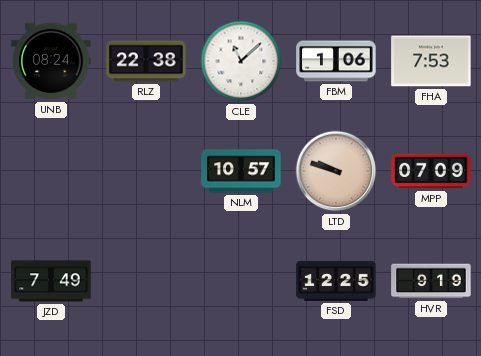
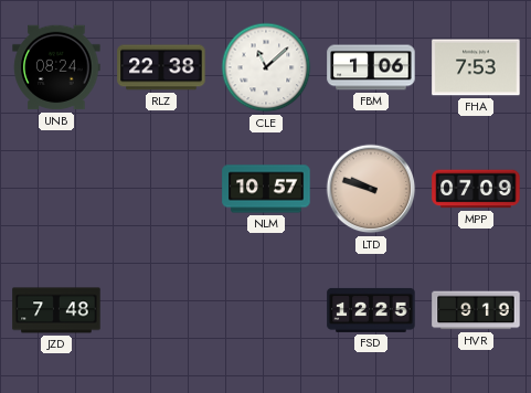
JZD: 7:49 -> 7:48 (56, 310)
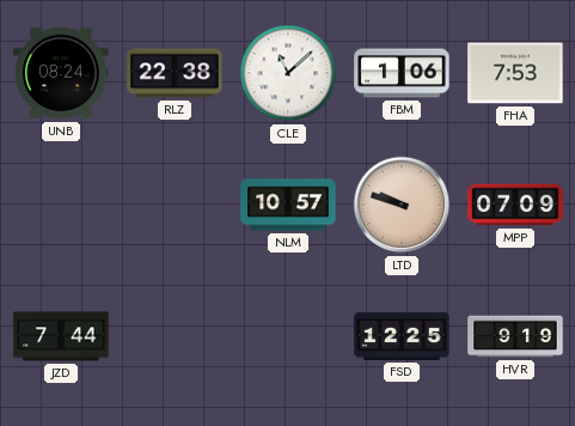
JZD: 7:48 -> 7:44 (61, 336)
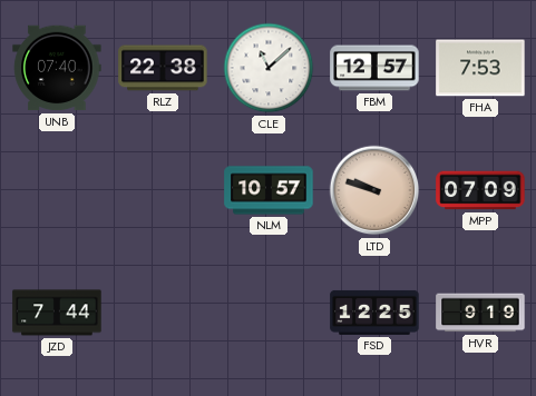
UNB: 08:24 -> 07:40 (57, 68)
FBM: 1:06 -> 12:57 (374, 68)
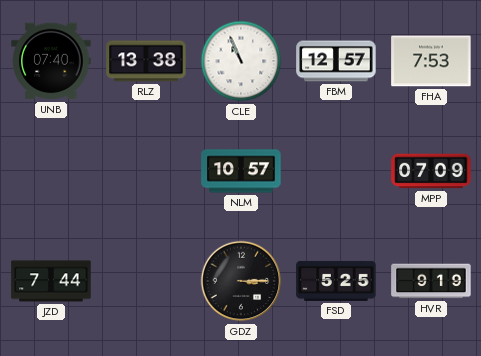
RLZ: 22:38 -> 13:38 (146, 61)
CLE: 11:08 -> 10:56 (241, 61)
LTD: 9:48 -> none (374, 190)
GDZ: none -> 3:15 (241, 281)
FSD: 12:25 -> 5:25 (336, 281)
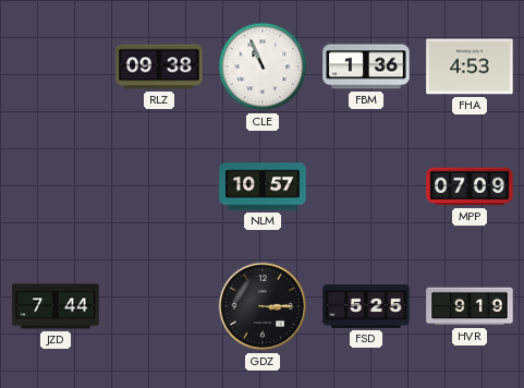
UNB: 07:40 -> none (51, 61)
RLZ: 13:38 -> 09:38 (159, 66)
FBM: 12:57 -> 1:36 (366, 66)
FHA: 7:53 -> 4:53 (470, 66)
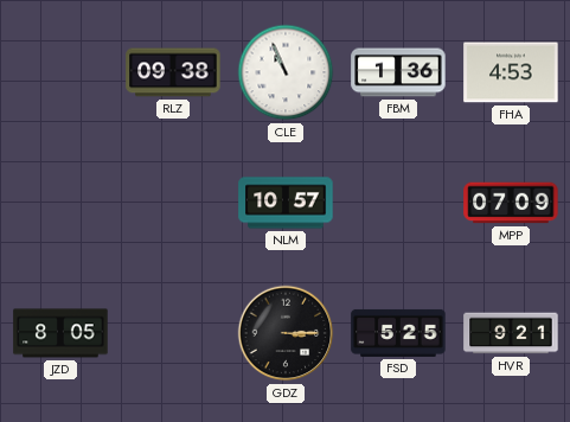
JZD: 7:44 -> 8:05 (60, 333)
HVR: 9:19 -> 9:21 (511, 333)
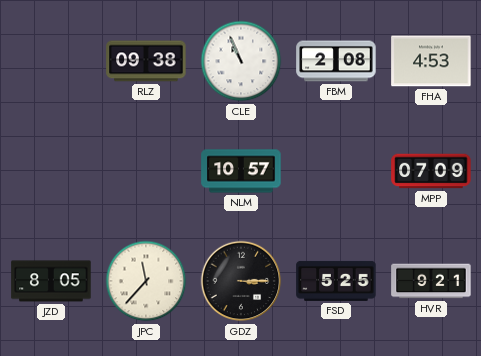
FBM: 1:36 -> 2:08 (336, 61)
JPC: none -> 11:37 (146, 281)
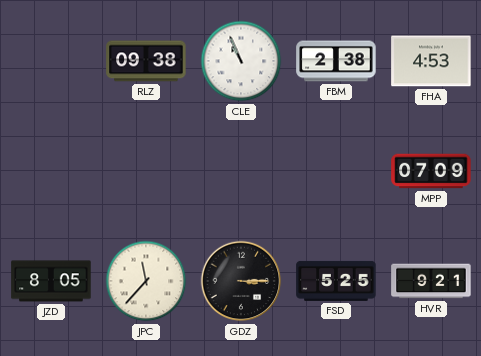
FBM: 2:08 -> 2:38 (336, 61)
NLM: 10:57 -> none (241, 171)
